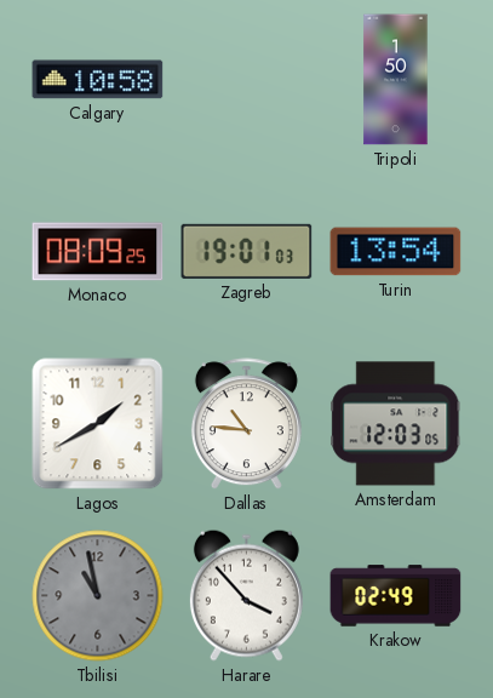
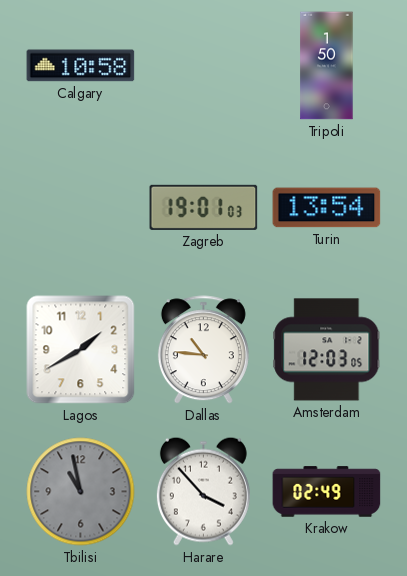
Monaco: 08:09 -> none (98, 252)
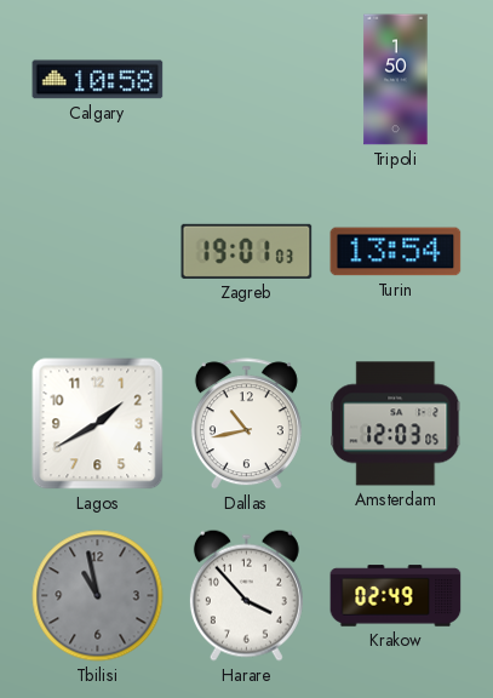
Dallas: 10:46 -> 10:43 (246, 424)
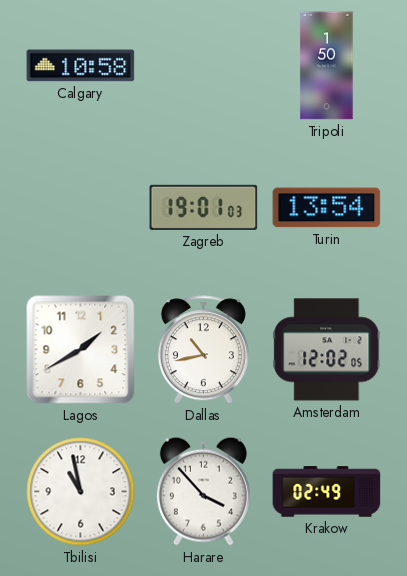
Amsterdam: 12:03 -> 12:02 (327, 350)
Tbilisi dial: grey -> white (81, 492)
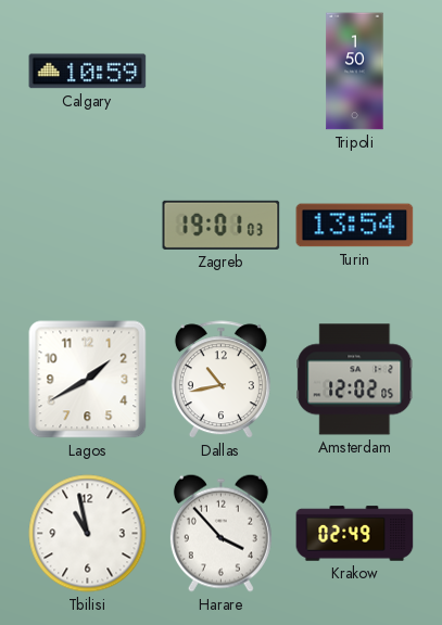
Calgary: 10:58 -> 10:59 (88, 72)
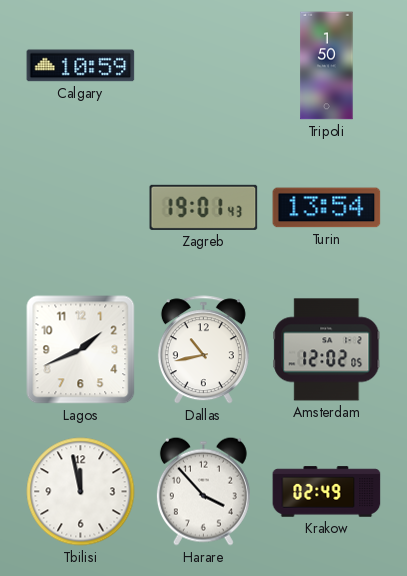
Zagreb: 19:01:03 -> 19:01:43 (204, 207)
Lagos: 1:40 -> 1:41 (81, 350)
Tbilisi: 10:58 -> 11:58 (81, 492)
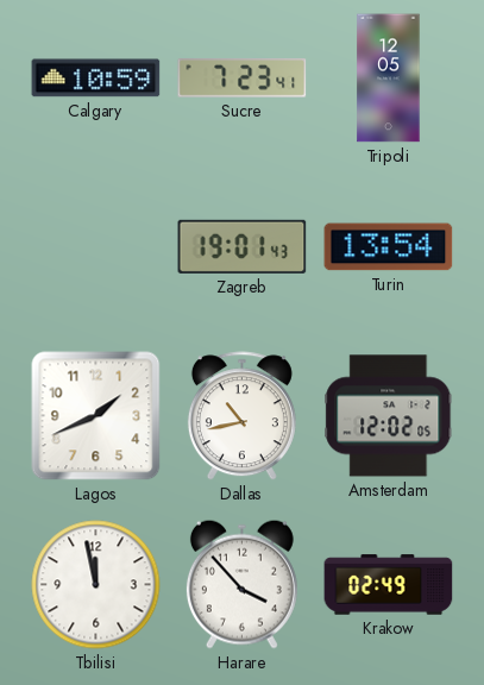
Sucre: none -> 7:23 (243, 78)
Tripoli: 1:50 -> 12:05 (389, 78)
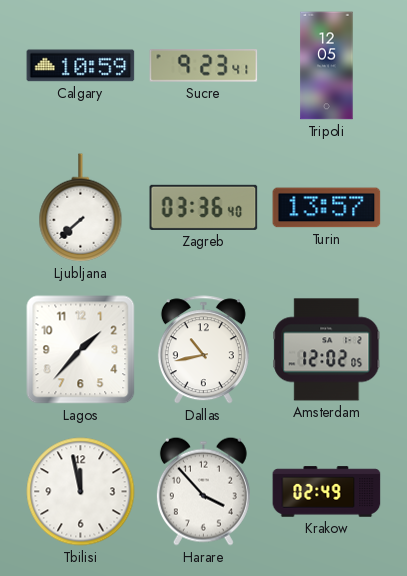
Sucre: 7:23 -> 9:23 (204, 66)
Ljubljana: none -> 7:38 (81, 208)
Zagreb: 19:01 -> 03:36 (204, 207)
Turin: 13:54 -> 13:57 (327, 208)
Lagos: 1:41 -> 1:37 (81, 350)
